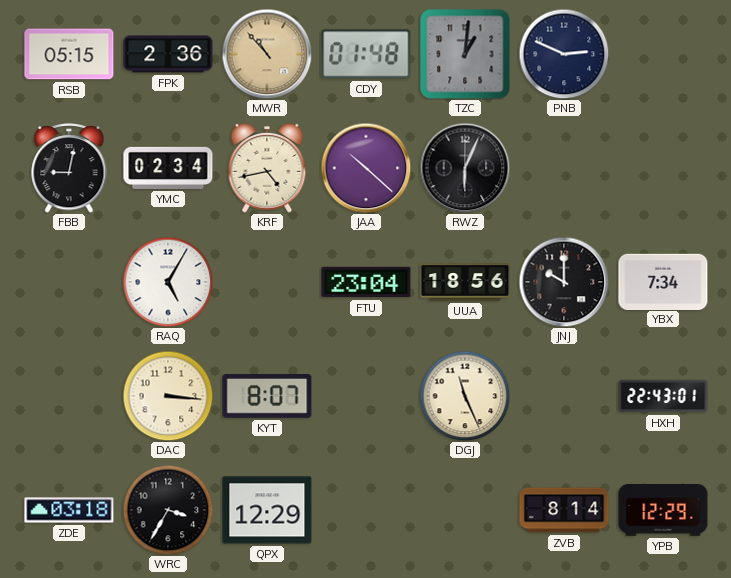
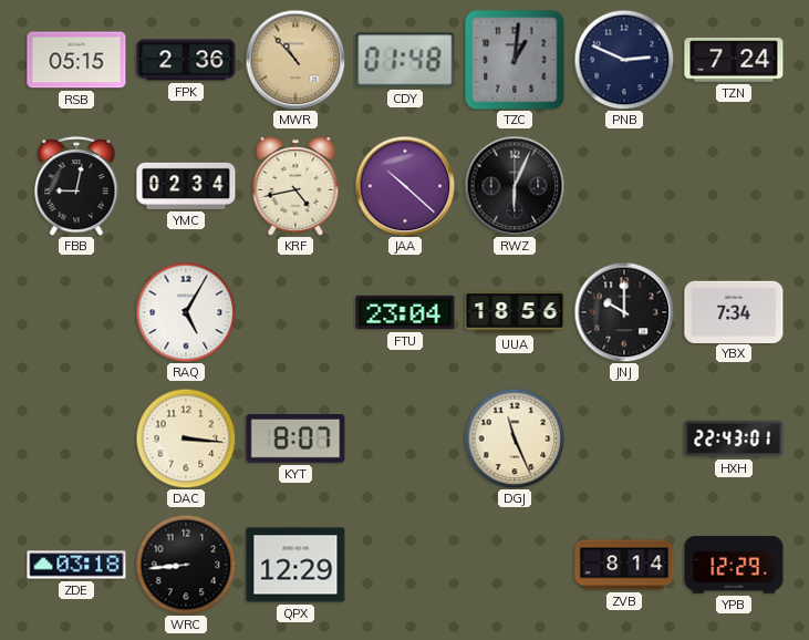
TZN: none -> 7:24 (734, 60)
WRC: 3:35 -> 8:44 (186, 565)
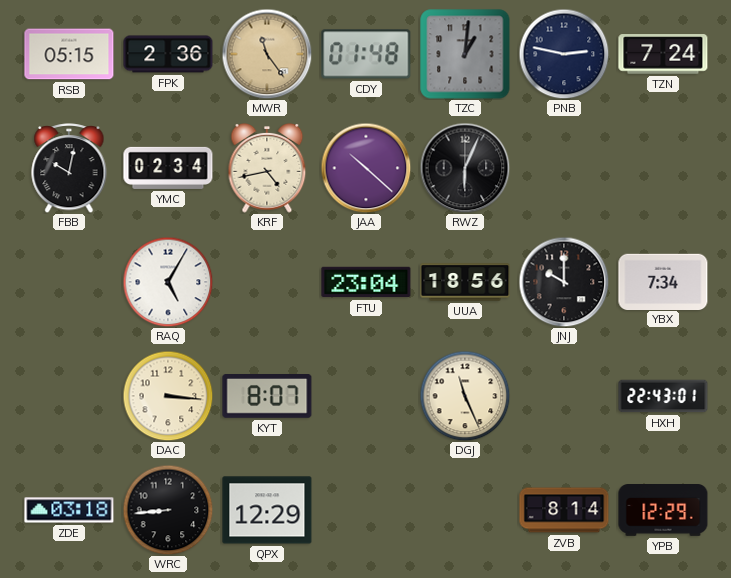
MWR: 10:53 -> 11:24 (267, 54)
PNB: 2:49 -> 2:47 (564, 54)
FBB: 9:02 -> 10:02 (69, 168)
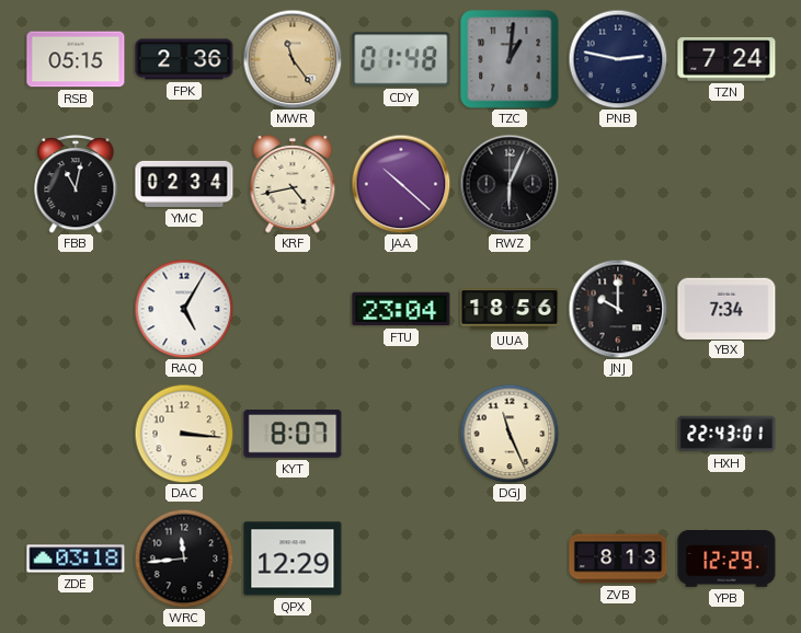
FBB: 10:02 -> 11:02 (76, 184)
WRC: 8:44 -> 11:44 (184, 559)
ZVB: 8:14 -> 8:13 (618, 559)
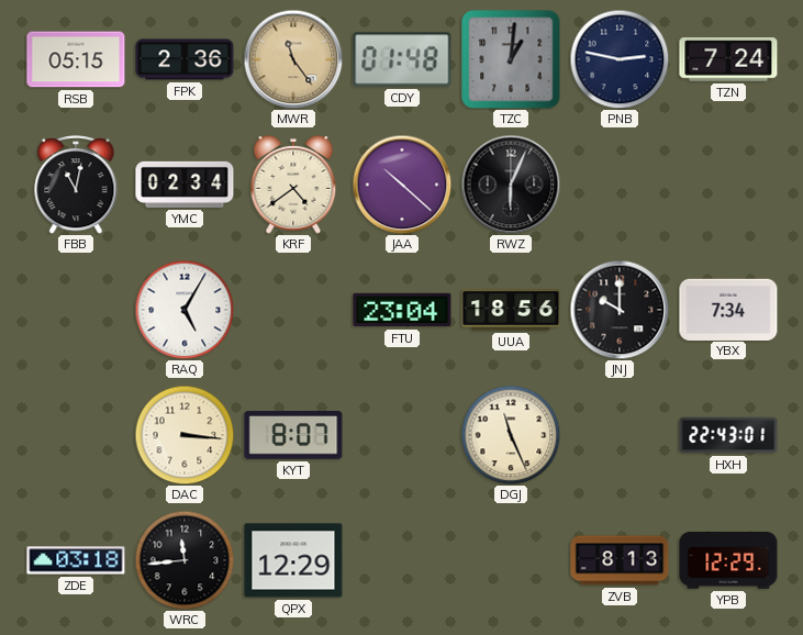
KRF: 4:43 -> 4:39 (293, 186)
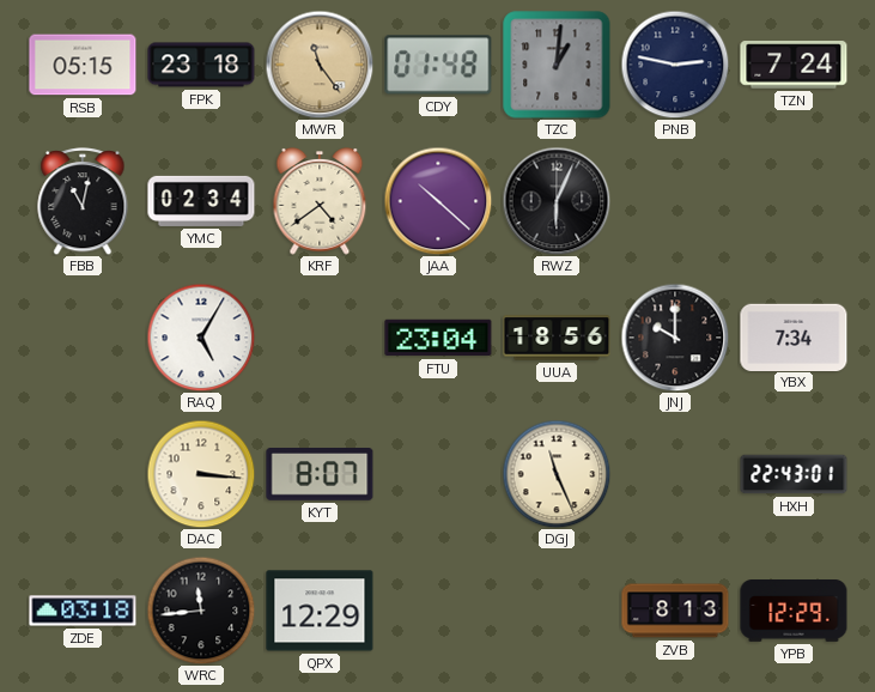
FPK: 2:36 -> 23:18 (201, 65)
